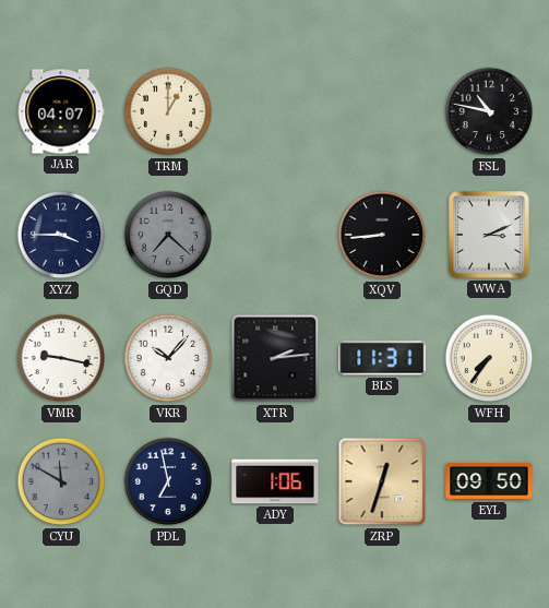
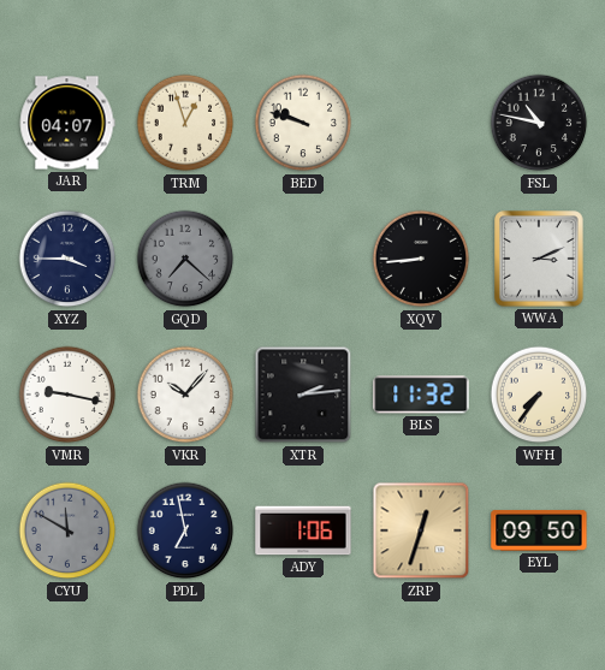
TRM: 1:00 -> 12:57 (185, 123)
BED: none -> 9:48 (303, 123)
BLS: 11:31 -> 11:32 (421, 395)
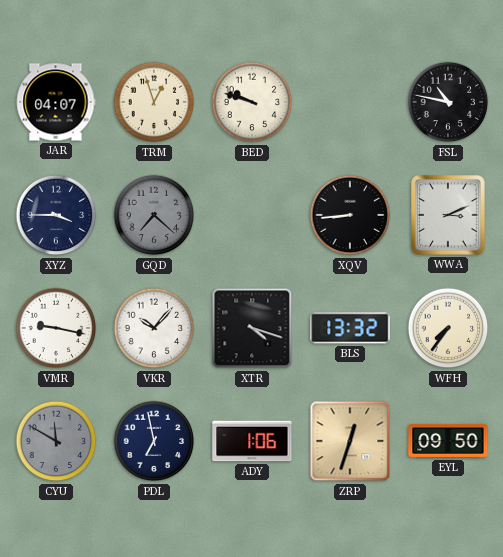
XTR: 2:14 -> 4:18 (252, 328)
BLS: 11:32 -> 13:32 (350, 328)
